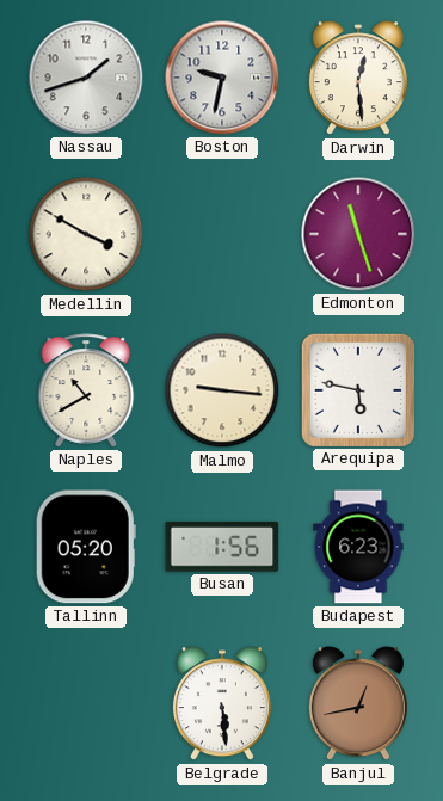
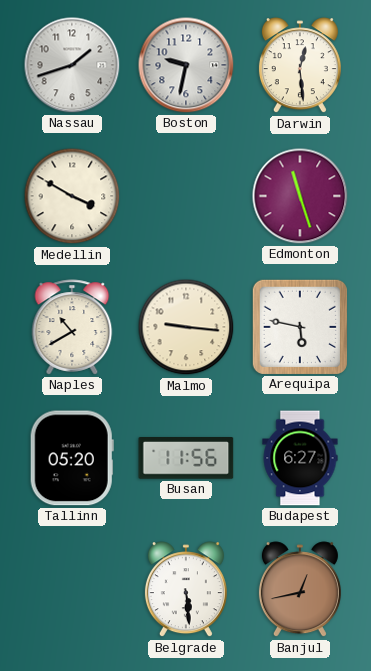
Busan: 1:56 -> 11:56 (186, 459)
Budapest: 6:23 -> 6:27 (300, 458)
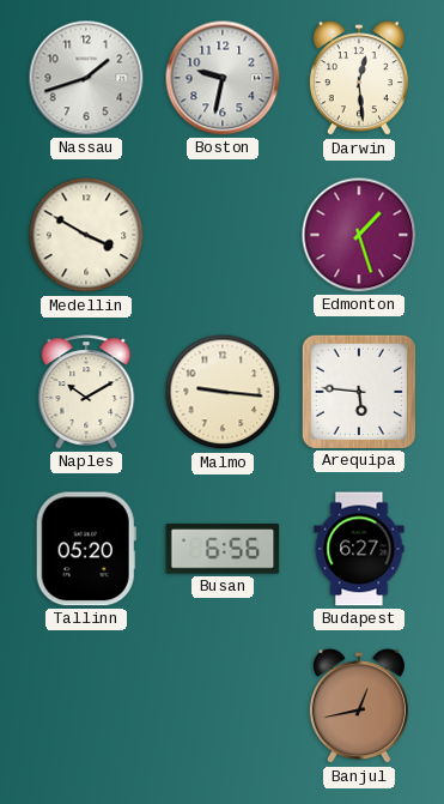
Edmonton: 11:27 -> 1:27 (359, 235)
Naples: 10:40 -> 10:10 (86, 392)
Arequipa: 5:47 -> 5:46 (358, 391)
Busan: 11:56 -> 6:56 (223, 550)
Belgrade: 5:29 -> none (186, 590)
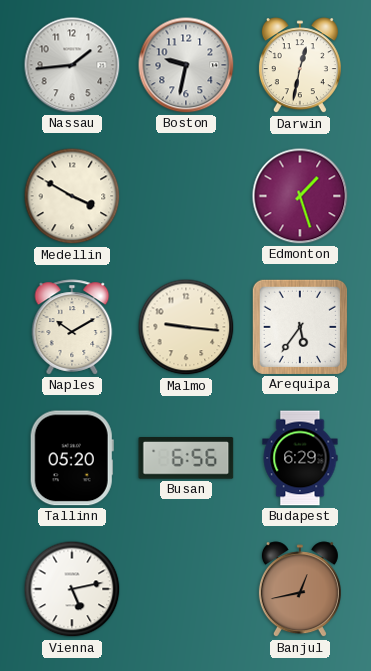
Nassau: 1:42 -> 1:44 (72, 65)
Darwin: 12:29 -> 12:32 (300, 66)
Arequipa: 5:46 -> 5:36 (299, 326)
Budapest: 6:27 -> 6:29 (300, 458)
Vienna: none -> 5:13 (72, 589)
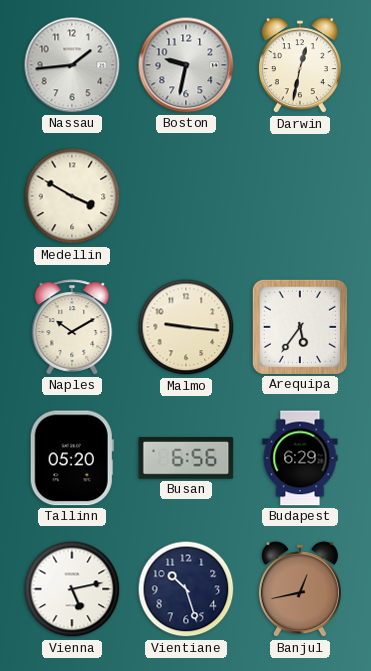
Edmonton: 1:27 -> none (300, 196)
Vientiane: none -> 10:27 (186, 589)
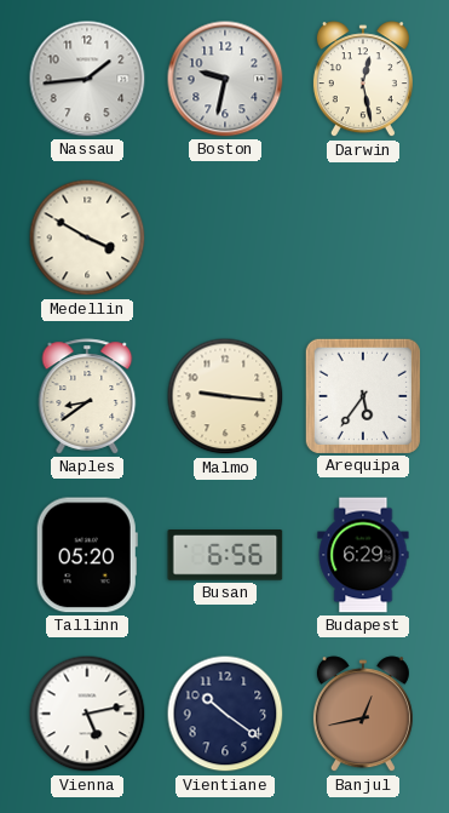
Darwin: 12:32 -> 12:28 (363, 80)
Naples: 10:10 -> 8:39 (87, 396)
Vientiane: 10:27 -> 10:21 (225, 714)
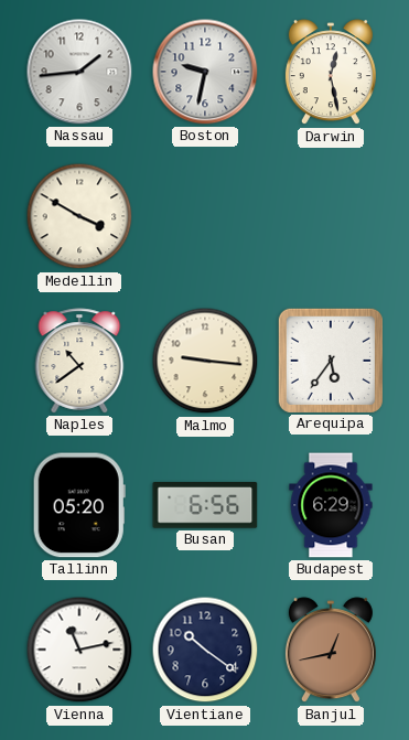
Naples: 8:39 -> 10:39 (79, 361)
Vienna: 5:13 -> 11:13 (79, 650)
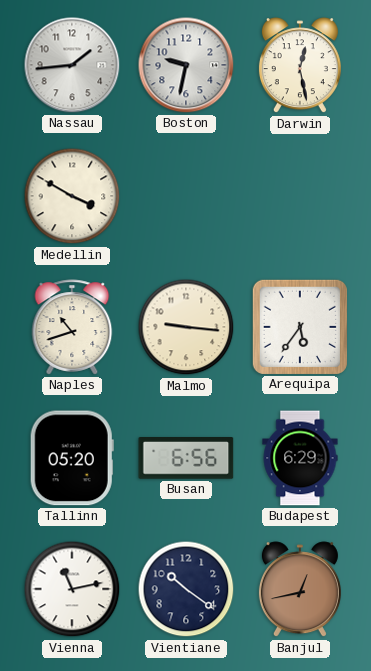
Naples: 10:39 -> 10:42 (72, 327)
